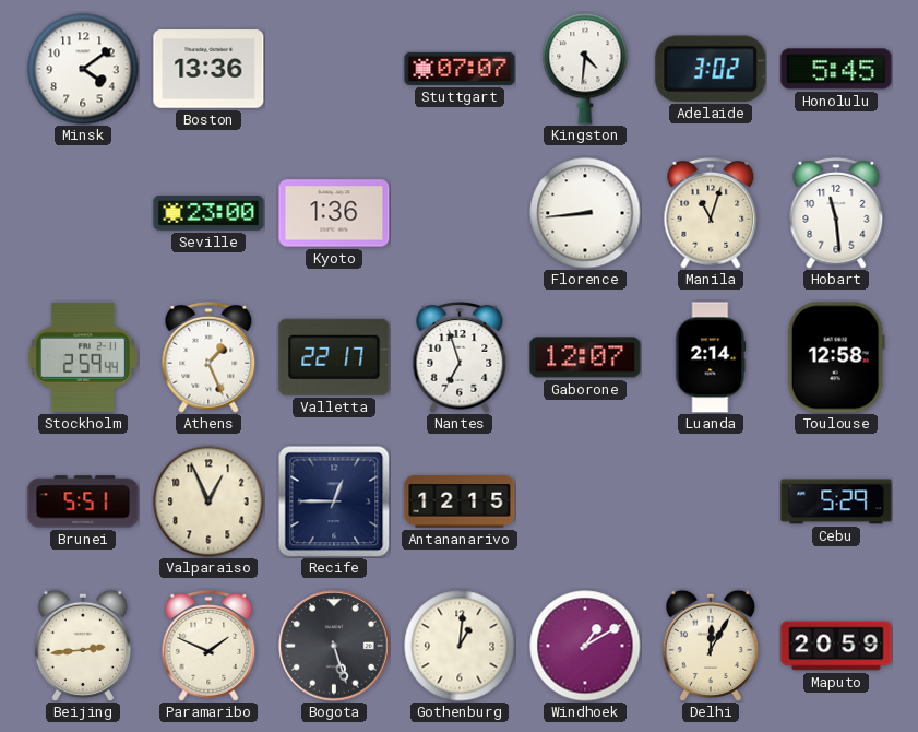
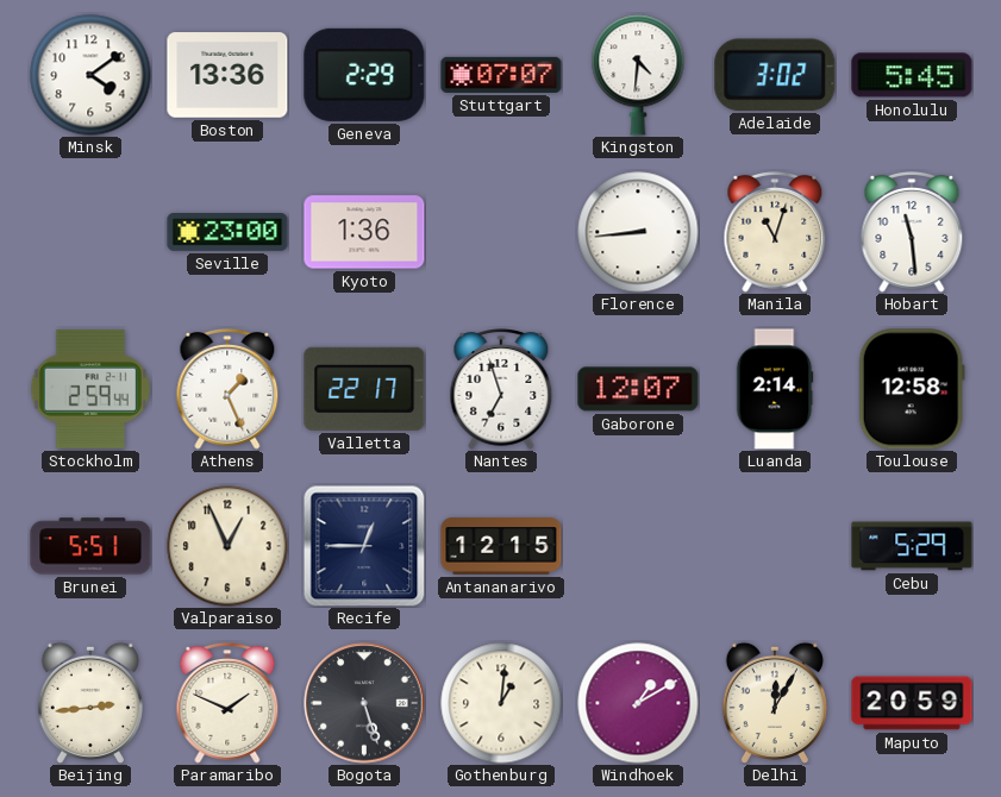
Geneva: none -> 2:29 (364, 75)
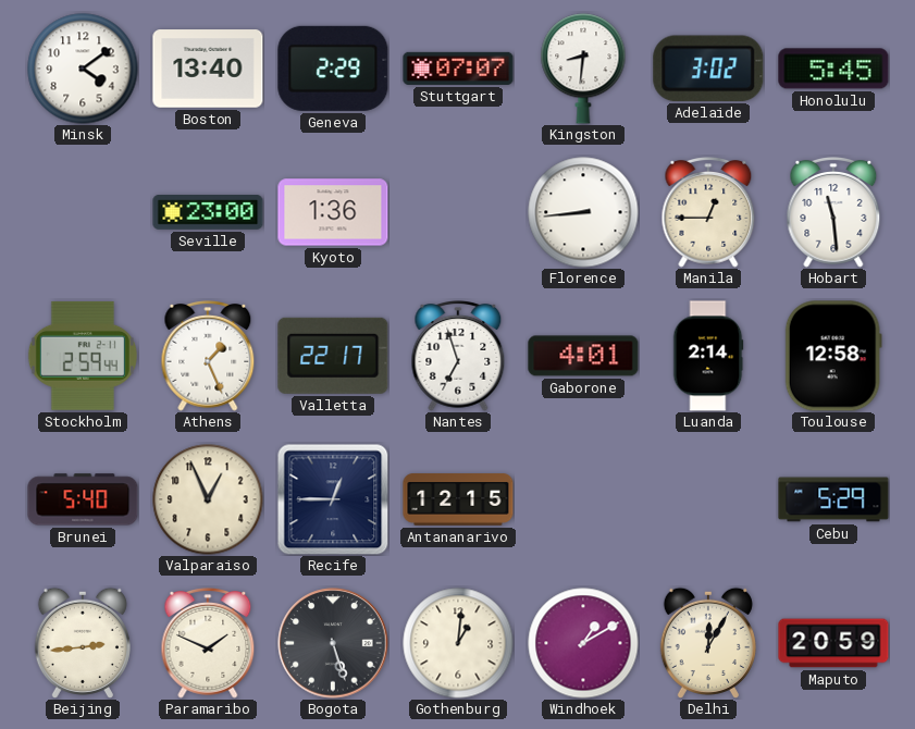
Boston: 13:36 -> 13:40 (208, 69)
Kingston: 4:31 -> 8:31 (583, 69)
Manila: 11:03 -> 12:45 (708, 213)
Gaborone: 12:07 -> 4:01 (583, 356)
Brunei: 5:51 -> 5:40 (83, 499)
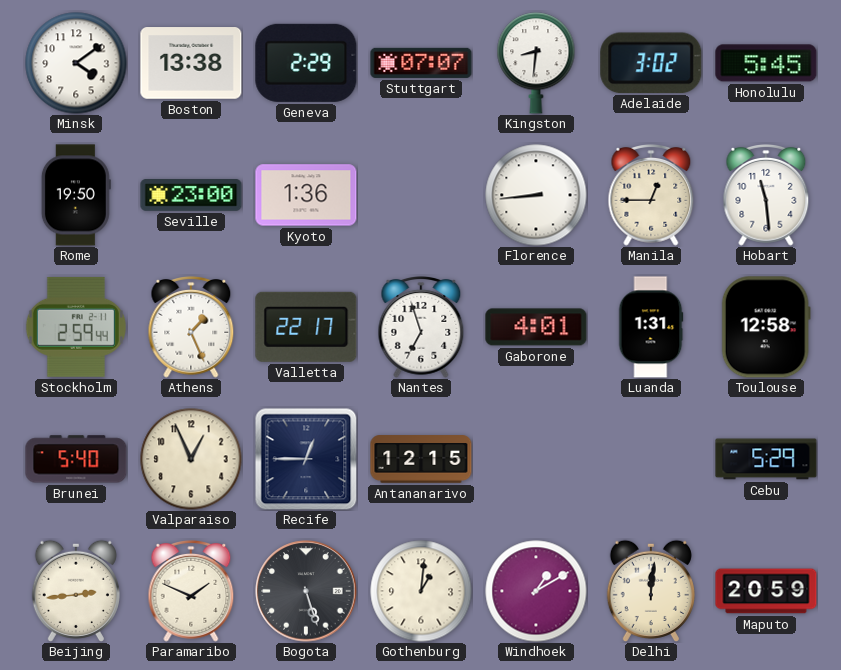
Boston: 13:40 -> 13:38 (191, 63)
Rome: none -> 19:50 (76, 195)
Luanda: 2:14 -> 1:31 (651, 327)
Delhi: 12:05 -> 12:01 (651, 591)
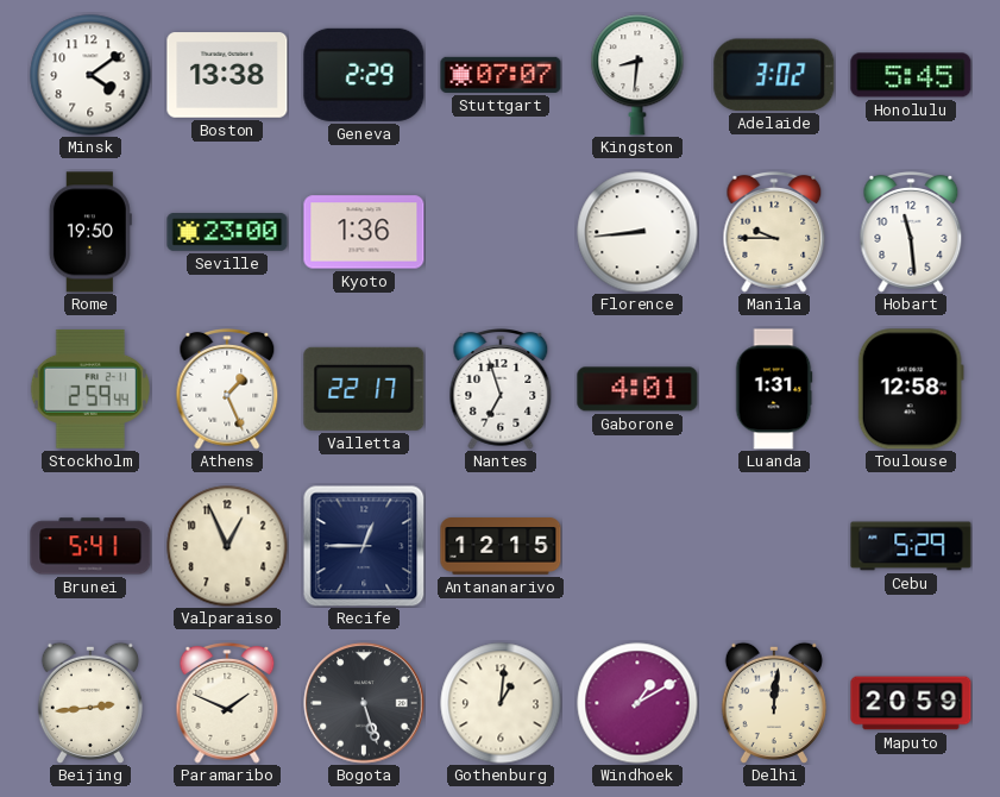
Manila: 12:45 -> 9:45 (774, 233)
Brunei: 5:40 -> 5:41 (90, 546)
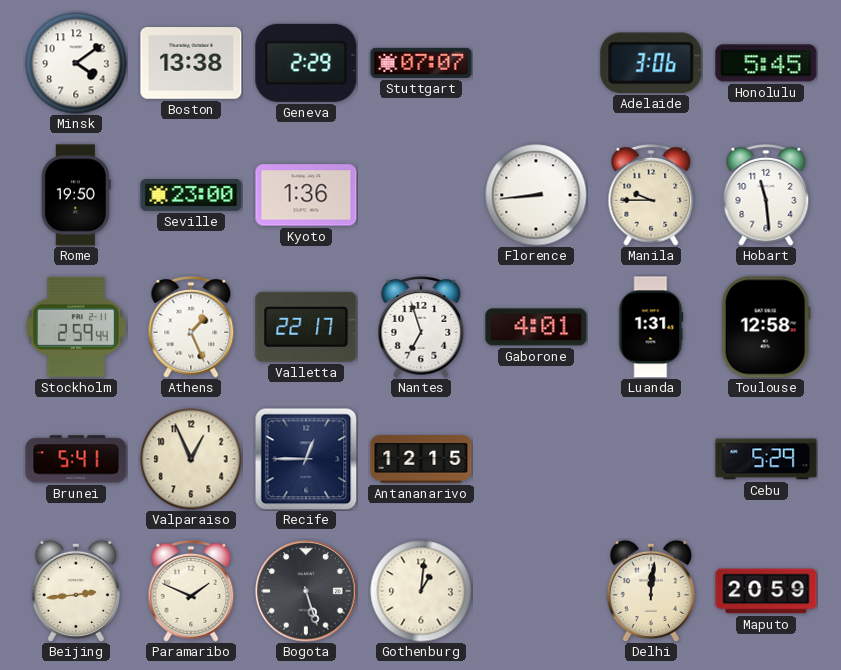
Kingston: 8:31 -> none (637, 75)
Adelaide: 3:02 -> 3:06 (651, 63)
Windhoek: 1:10 -> none (637, 703)
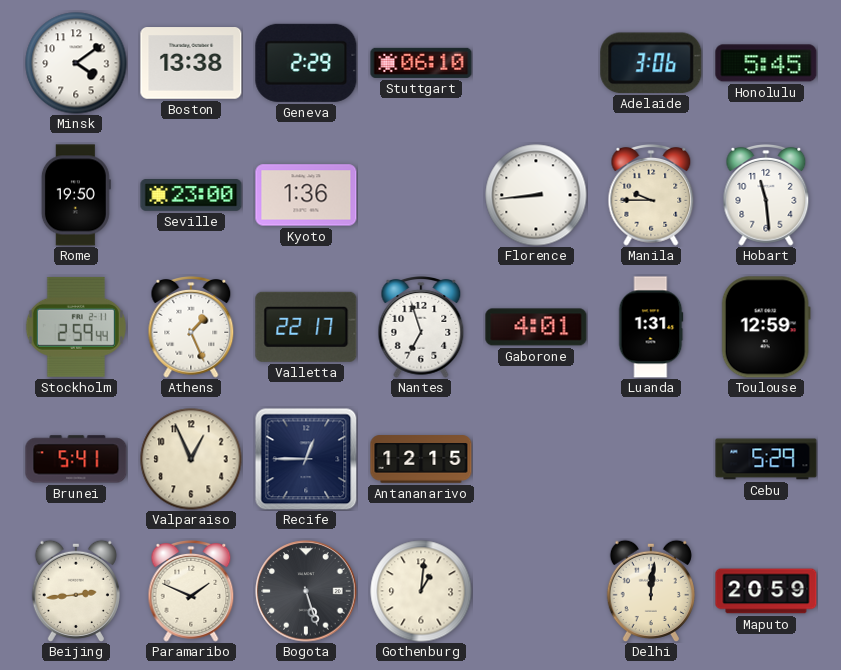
Stuttgart: 07:07 -> 06:10 (421, 63)
Toulouse: 12:58 -> 12:59 (766, 327)
